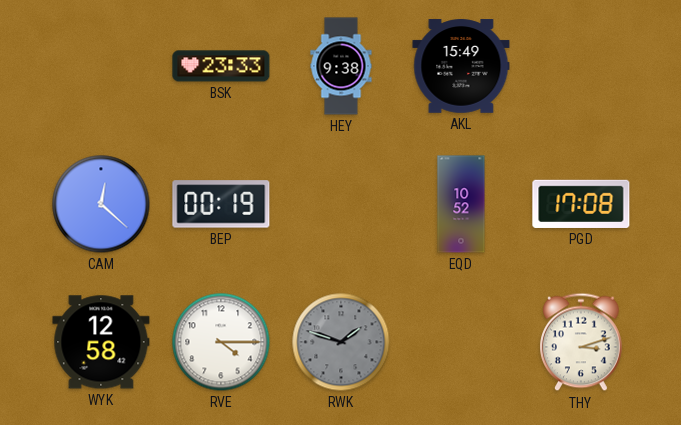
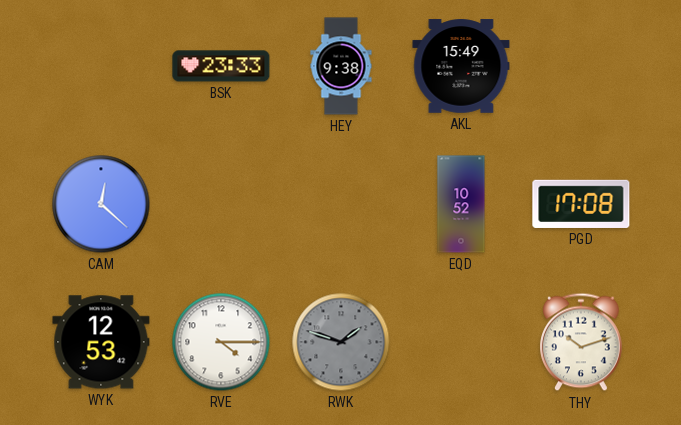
BEP: 00:19 -> none (221, 204)
WYK: 12:58 -> 12:53 (101, 342)
THY: 3:12 -> 10:12 (582, 342)
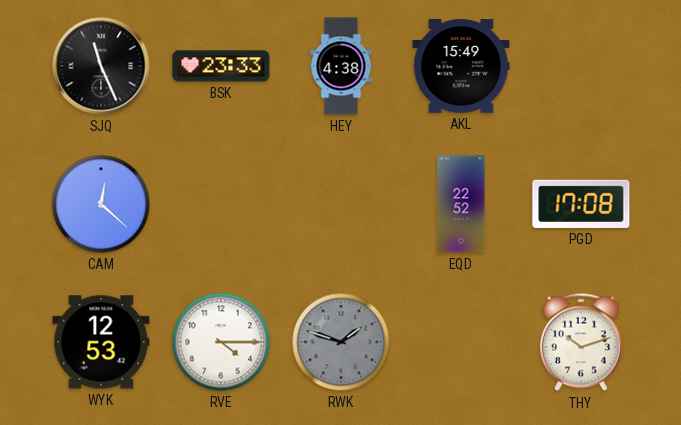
SJQ: none -> 11:26 (101, 66)
HEY: 9:38 -> 4:38 (341, 66)
EQD: 10:52 -> 22:52 (461, 204)
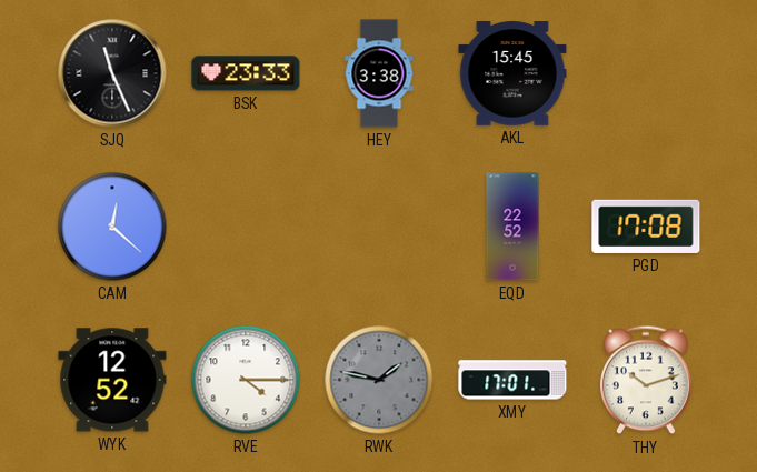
HEY: 4:38 -> 3:38 (379, 73)
AKL: 15:49 -> 15:45 (512, 73)
WYK: 12:53 -> 12:52 (112, 380)
RWK: 1:48 -> 1:47 (379, 380)
XMY: none -> 17:01 (512, 380)
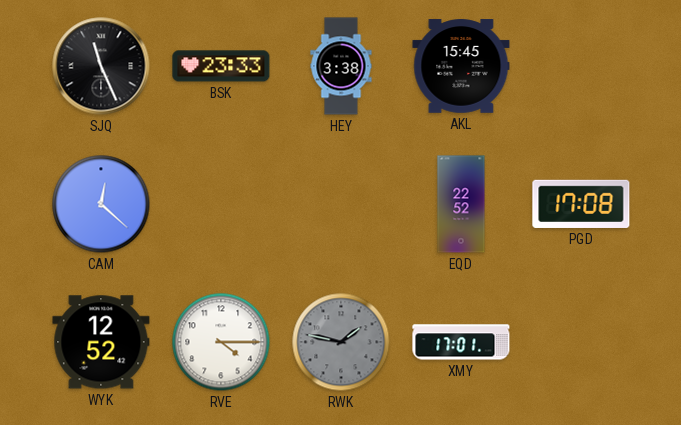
THY: 10:12 -> none (647, 380)
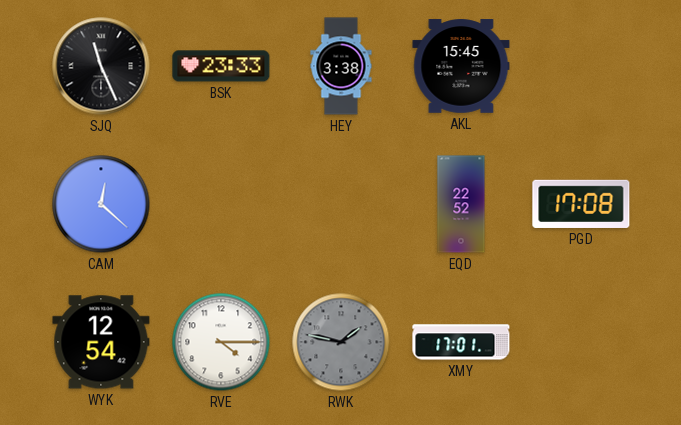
WYK: 12:52 -> 12:54 (101, 342)
